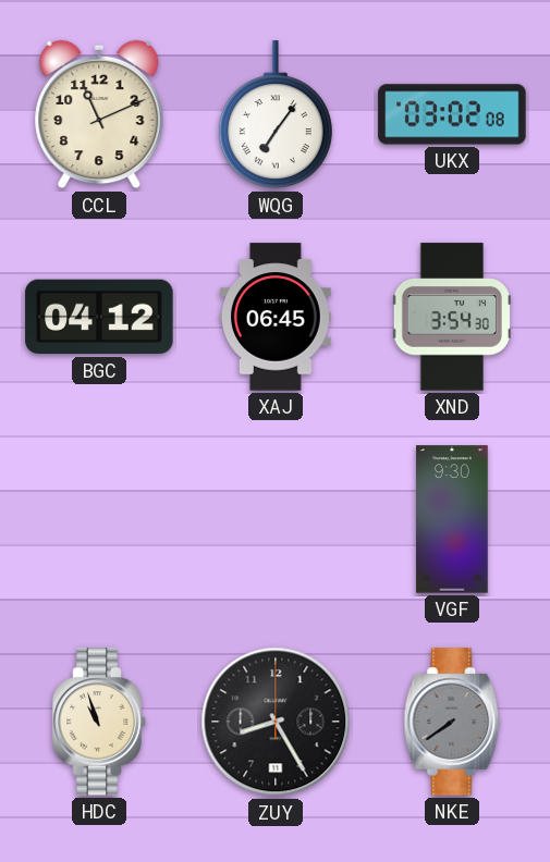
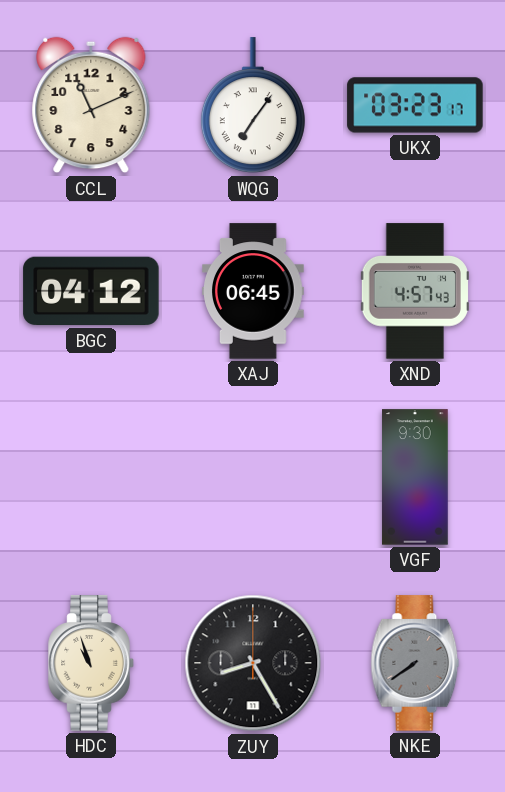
UKX: 03:02 -> 03:23 (415, 105)
XND: 3:54 -> 4:57 (415, 291)
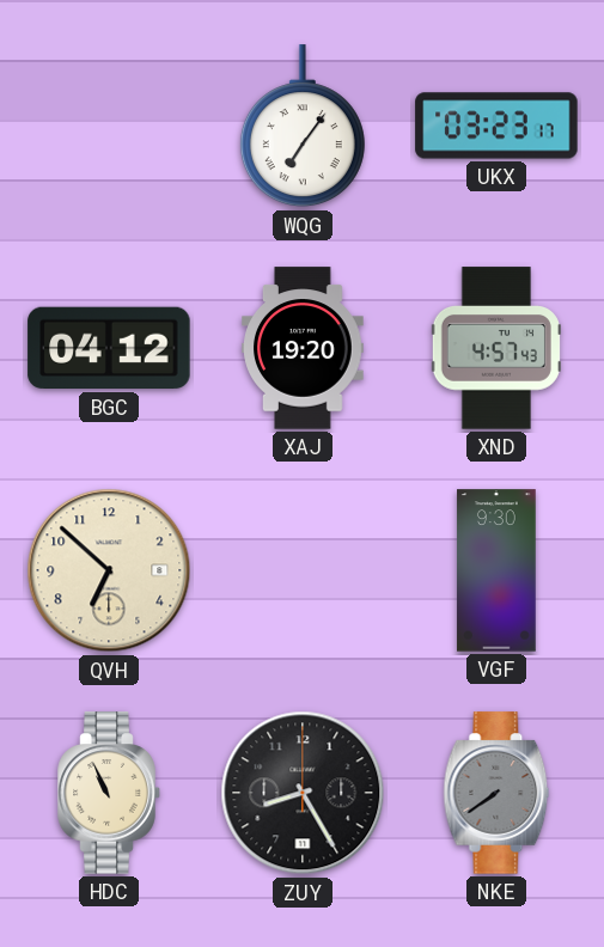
CCL: 11:11 -> none (91, 105)
XAJ: 06:45 -> 19:20 (304, 348)
QVH: none -> 6:52 (109, 570)
HDC: 10:57 -> 10:56 (109, 793)
